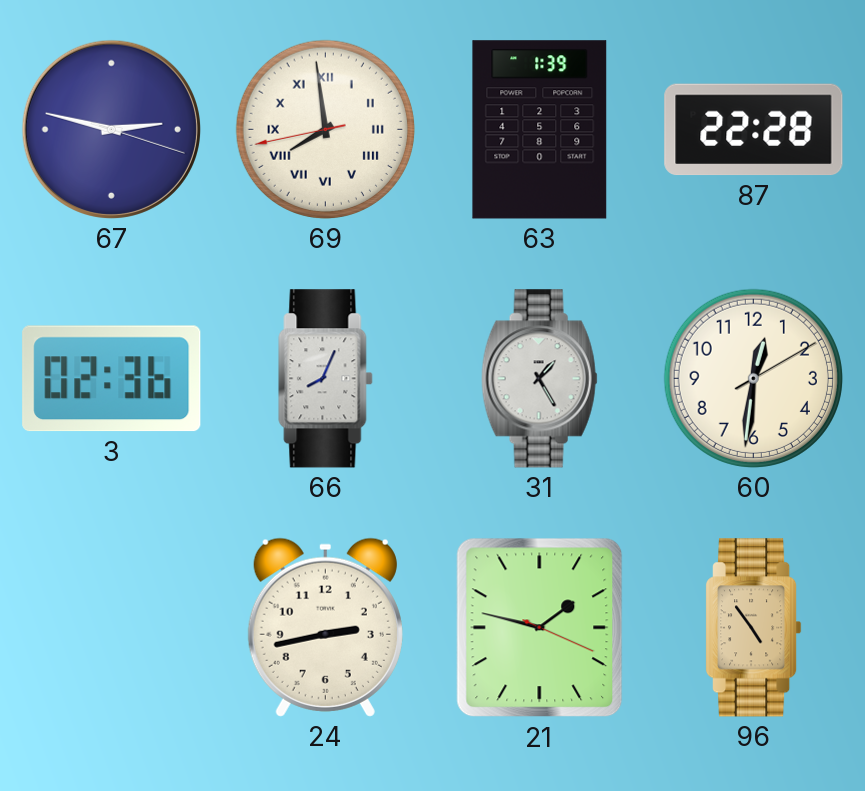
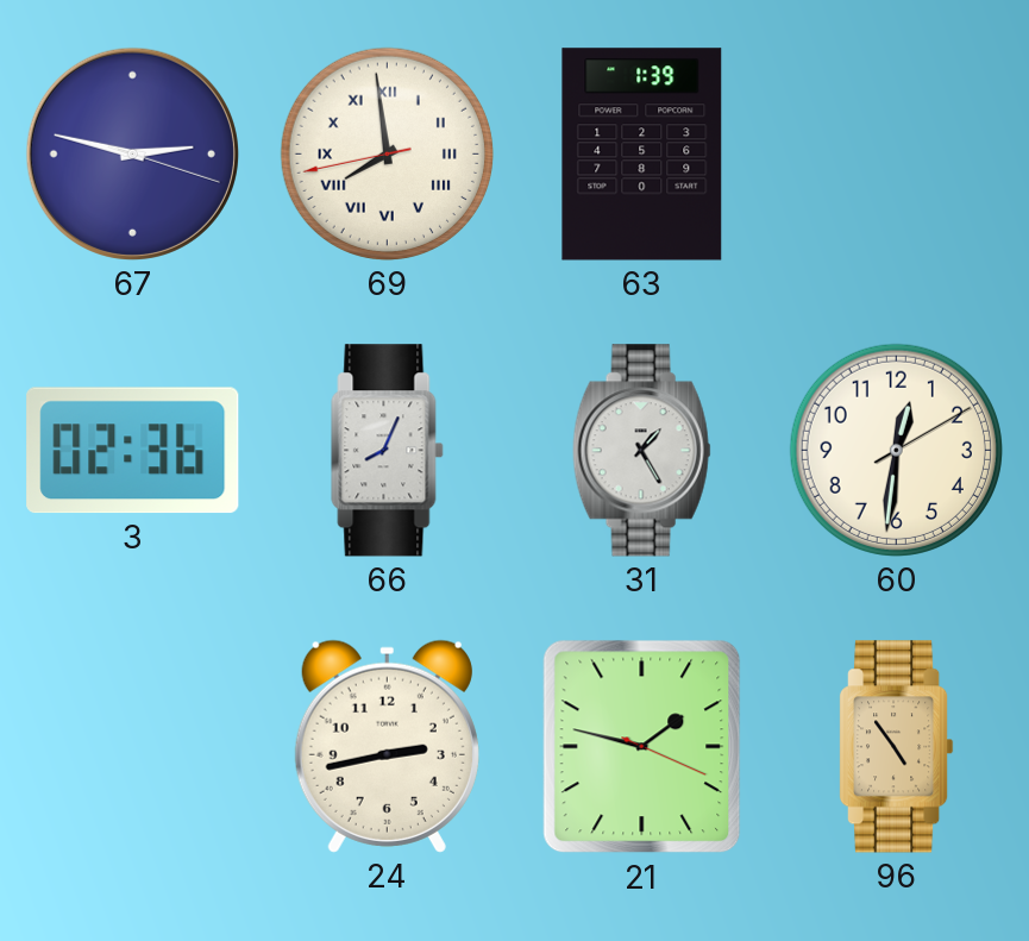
87: 22:28 -> none (754, 130)
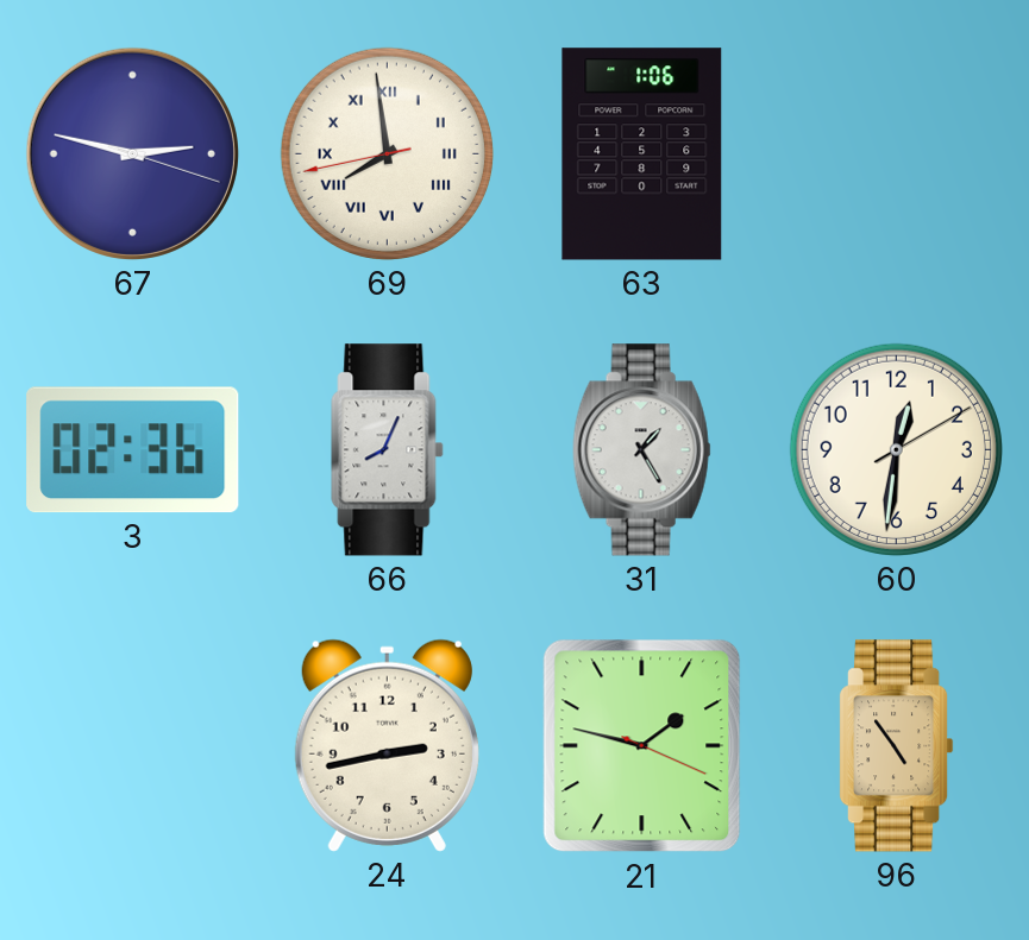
63: 1:39 -> 1:06 (642, 154)
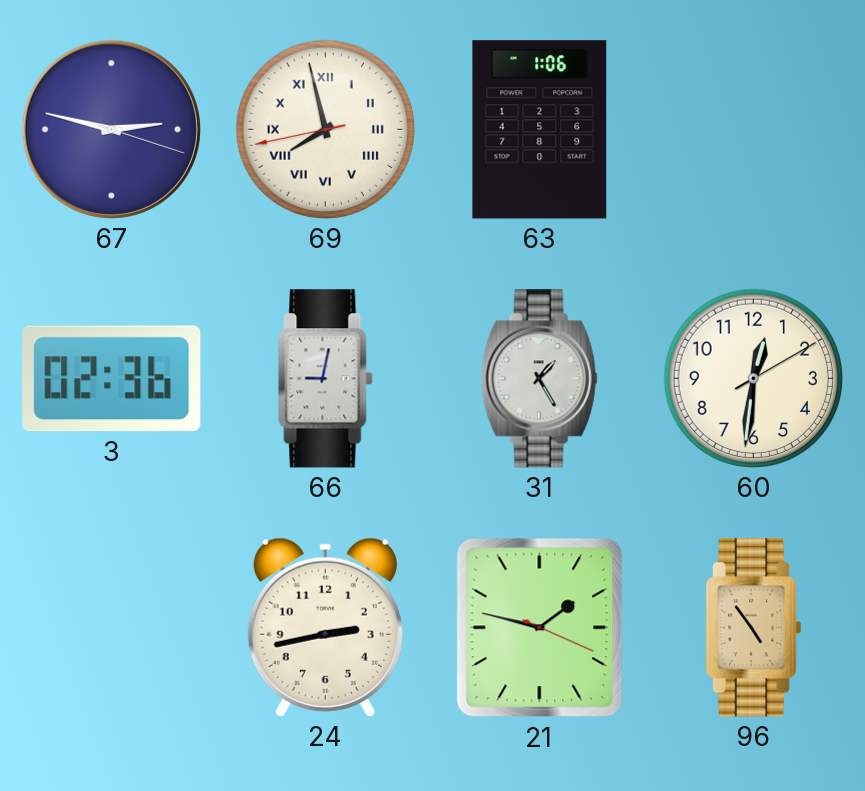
69: 7:58 -> 7:57 (325, 129)
66: 8:04 -> 9:02 (326, 379)
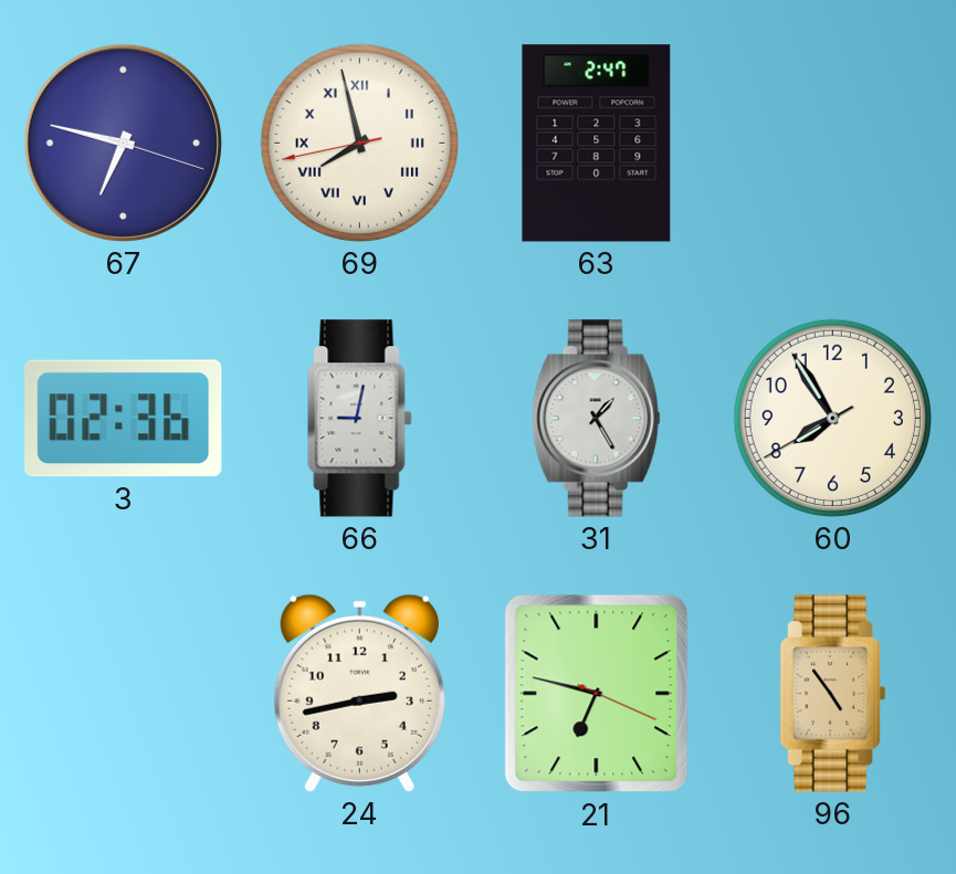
67: 2:47 -> 6:47 (123, 143)
63: 1:06 -> 2:47 (597, 144)
60: 12:31 -> 7:54 (832, 418)
21: 1:47 -> 6:47 (597, 694)
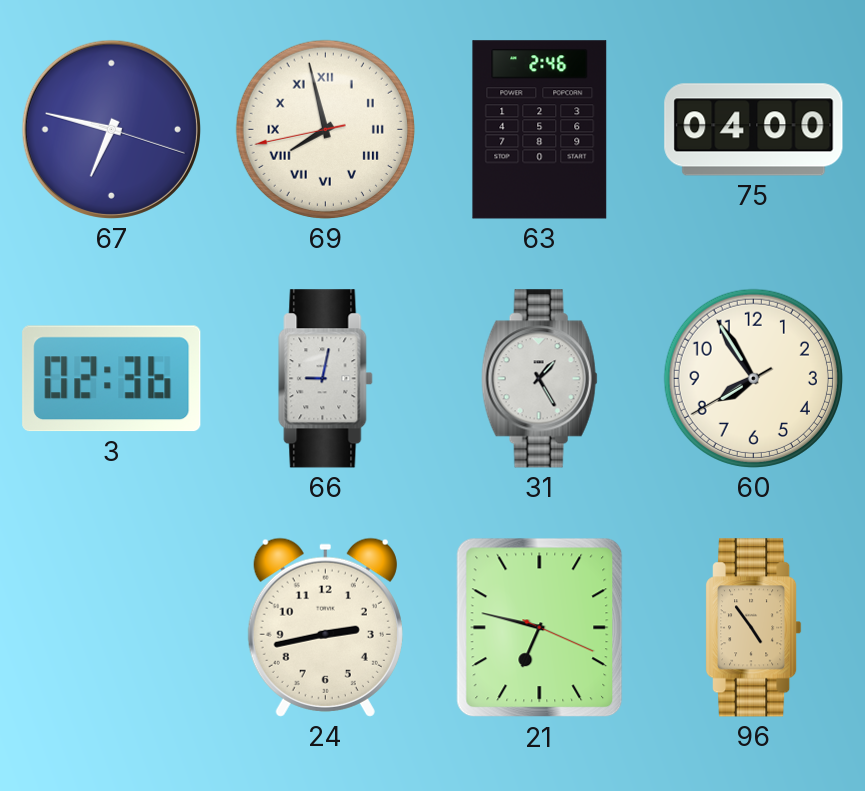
63: 2:47 -> 2:46 (540, 130)
75: none -> 04:00 (754, 130)
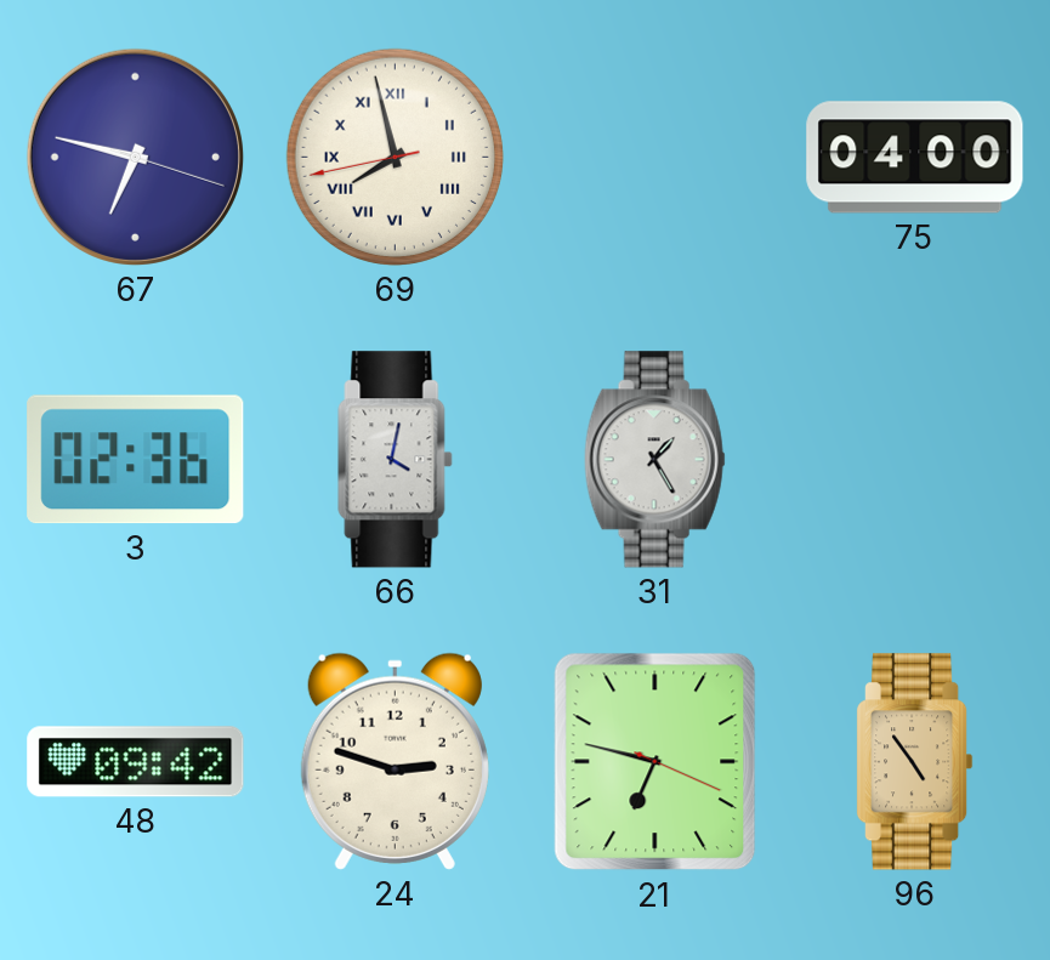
63: 2:46 -> none (540, 130)
66: 9:02 -> 4:02 (396, 460)
60: 7:54 -> none (753, 378)
48: none -> 09:42 (136, 762)
24: 2:43 -> 2:48 (395, 761)
